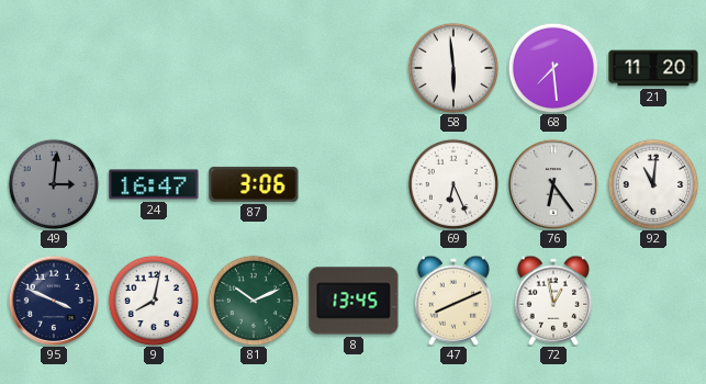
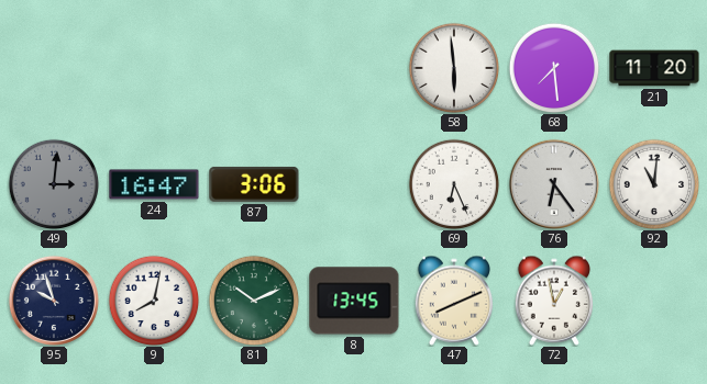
95: 3:49 -> 9:57 (54, 301)
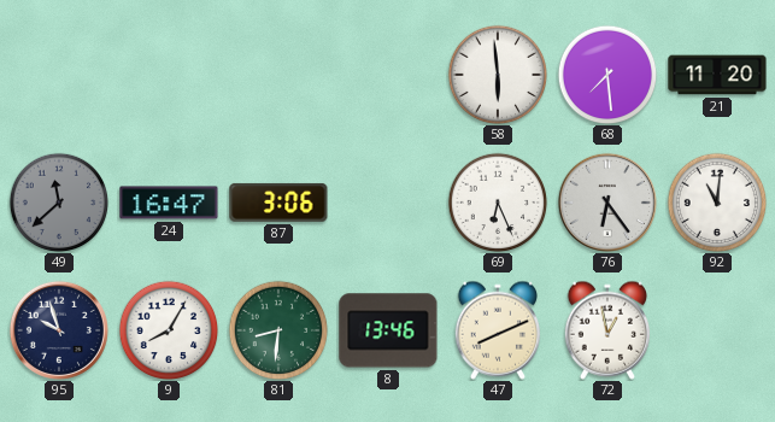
49: 3:01 -> 11:38 (59, 203)
9: 8:02 -> 8:05 (169, 330)
81: 10:11 -> 8:31 (278, 330)
8: 13:45 -> 13:46 (388, 330)
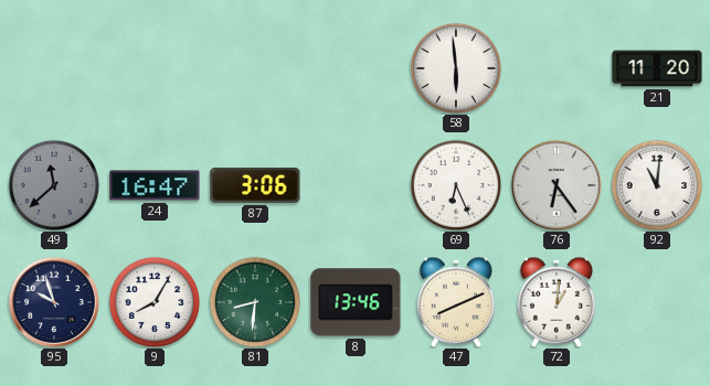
68: 7:29 -> none (607, 75)
72: 12:58 -> 1:01 (555, 302)
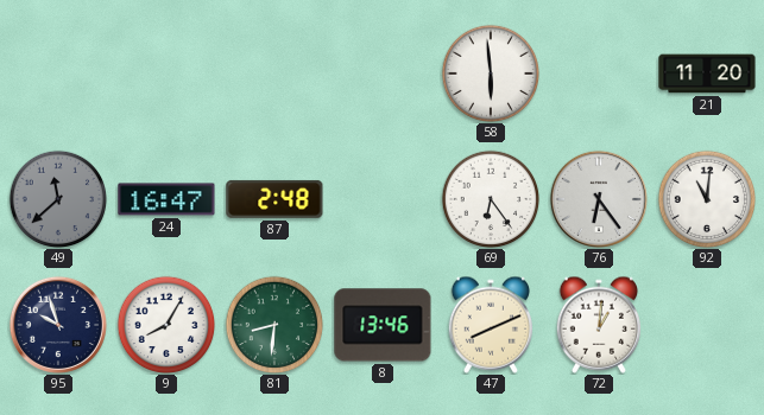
87: 3:06 -> 2:48 (274, 199)
69: 6:26 -> 6:24 (491, 199)
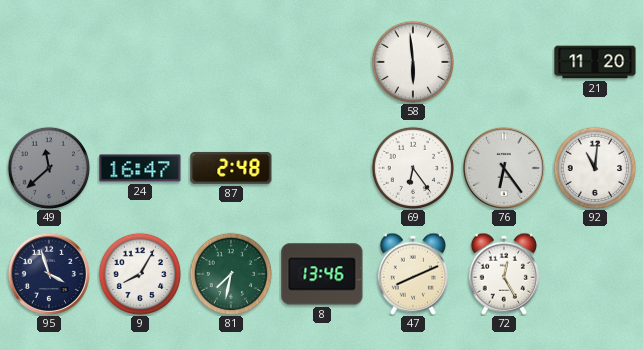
95: 9:57 -> 3:57 (49, 274)
81: 8:31 -> 7:32 (231, 274)
72: 1:01 -> 12:25 (503, 274)
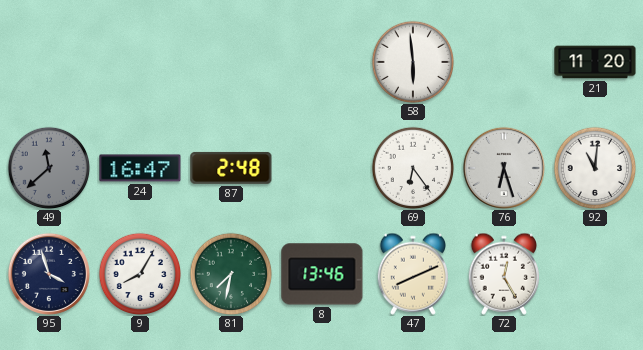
76: 6:24 -> 6:27 (504, 168)
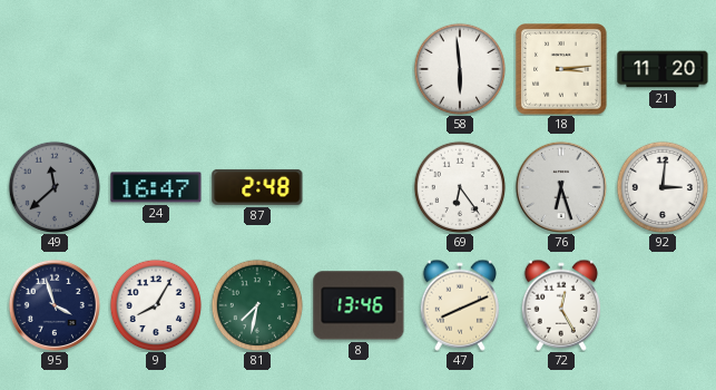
18: none -> 3:14 (562, 70)
92: 11:01 -> 3:01 (663, 187)
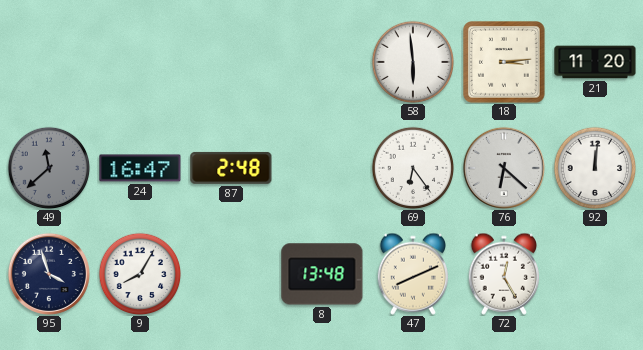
76: 6:27 -> 6:22 (504, 168)
92: 3:01 -> 12:01 (595, 168)
81: 7:32 -> none (257, 305)
8: 13:46 -> 13:48 (322, 274)
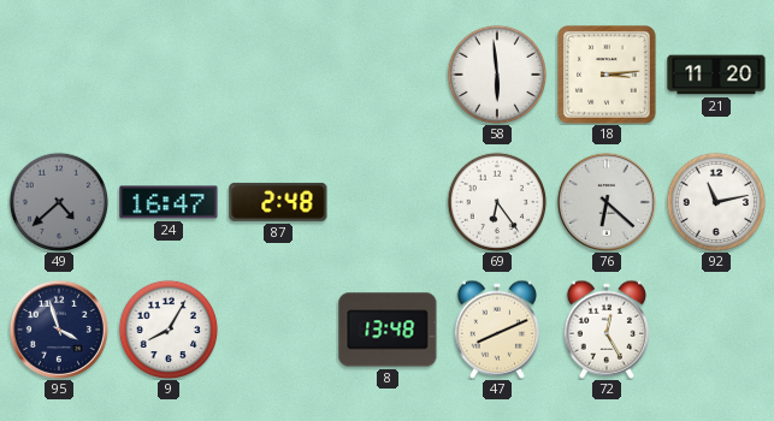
49: 11:38 -> 4:38 (59, 202)
92: 12:01 -> 11:13 (716, 202)
